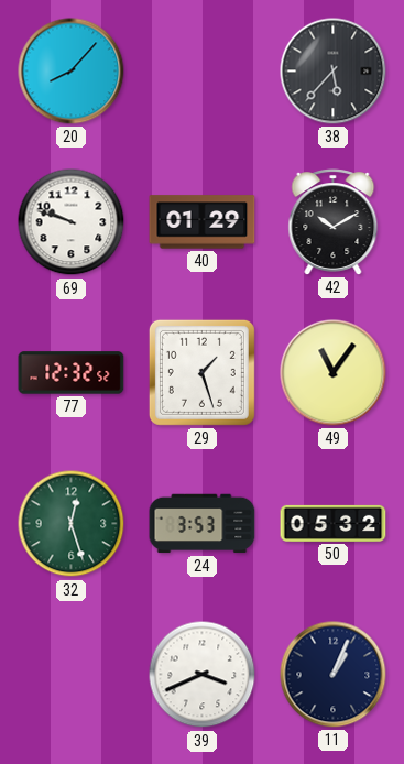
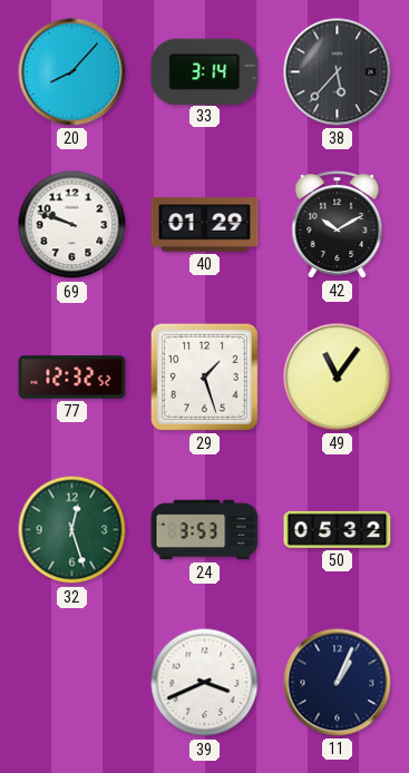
33: none -> 3:14 (205, 71)
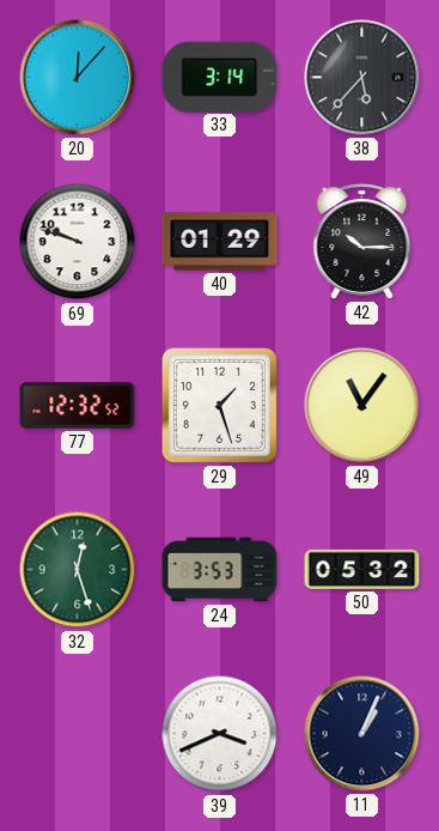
20: 8:07 -> 12:07 (78, 78)
42: 10:10 -> 10:15 (362, 242)
